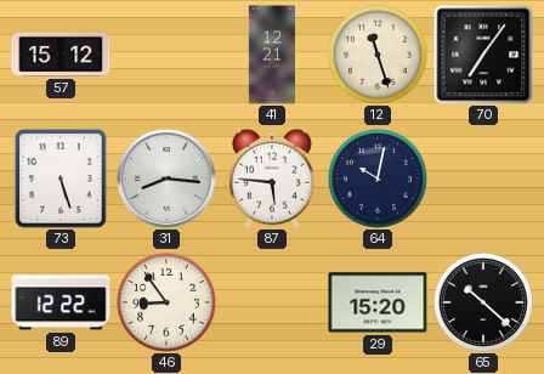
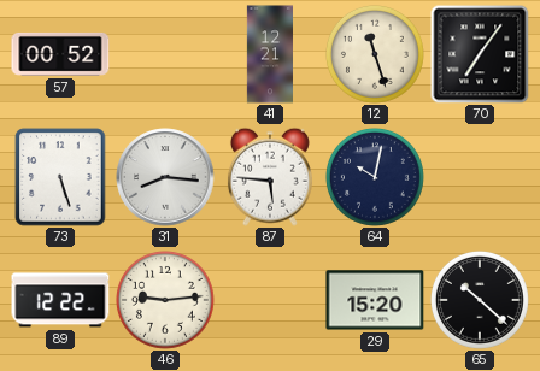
57: 15:12 -> 00:52 (60, 54)
46: 8:54 -> 9:14 (165, 300)
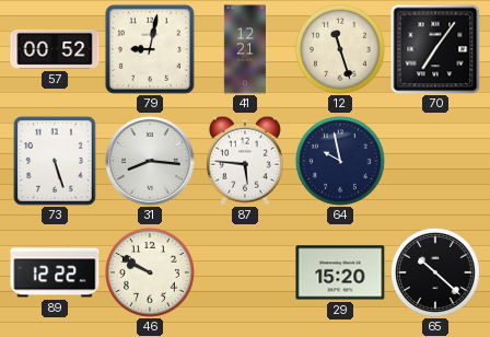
79: none -> 9:02 (150, 49)
64: 10:02 -> 9:58 (340, 161)
46: 9:14 -> 9:50 (150, 272)
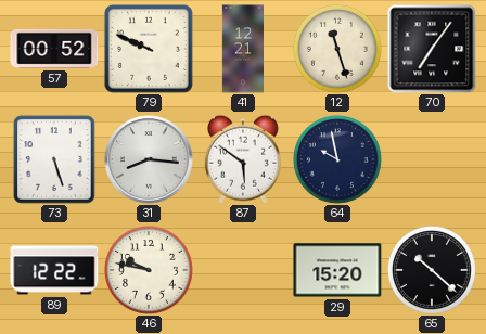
79: 9:02 -> 9:49 (149, 49)
87: 5:46 -> 5:51 (243, 159)
46: 9:50 -> 9:47 (149, 270)
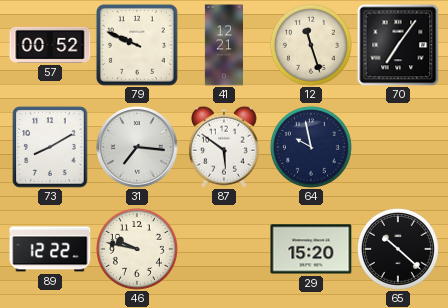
73: 5:27 -> 8:10 (50, 147)
31: 8:16 -> 7:16 (137, 147)
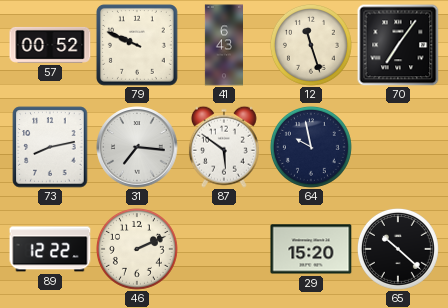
41: 12:21 -> 6:43 (223, 45)
73: 8:10 -> 8:13 (50, 147)
46: 9:47 -> 2:11 (137, 249)
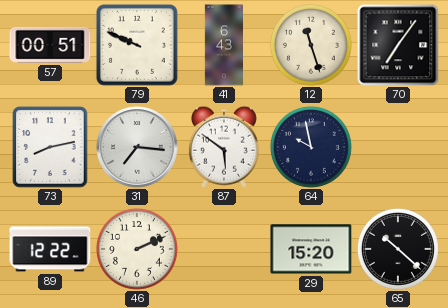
57: 00:52 -> 00:51 (50, 45)
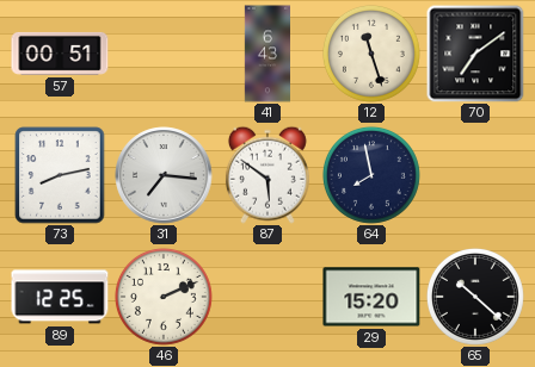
79: 9:49 -> none (137, 45)
70: 7:06 -> 7:09 (475, 54)
64: 9:58 -> 7:58 (371, 175)
89: 12:22 -> 12:25 (60, 297)
